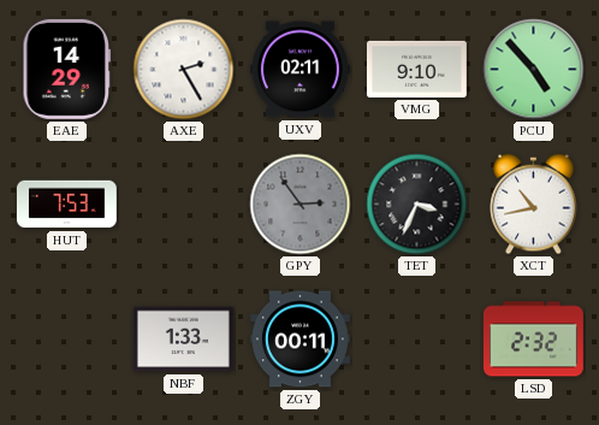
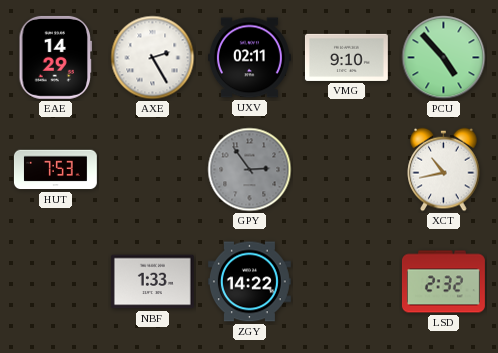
TET: 3:34 -> none (417, 205)
ZGY: 00:11 -> 14:22 (249, 282)
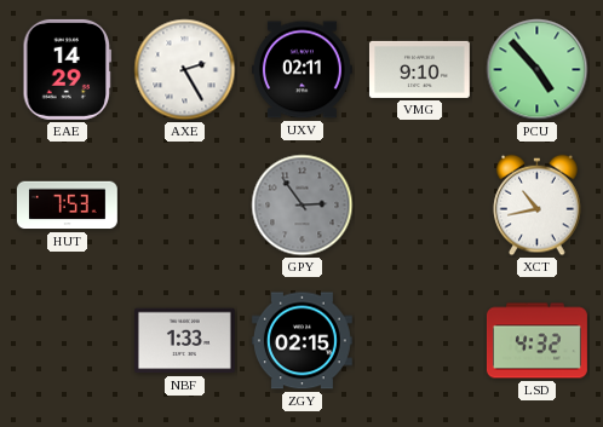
ZGY: 14:22 -> 02:15 (301, 341)
LSD: 2:32 -> 4:32 (538, 341)
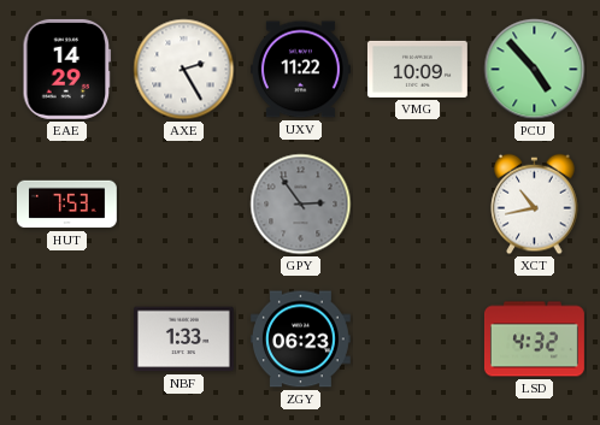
UXV: 02:11 -> 11:22 (300, 70)
VMG: 9:10 -> 10:09 (417, 69)
ZGY: 02:15 -> 06:23 (300, 340)
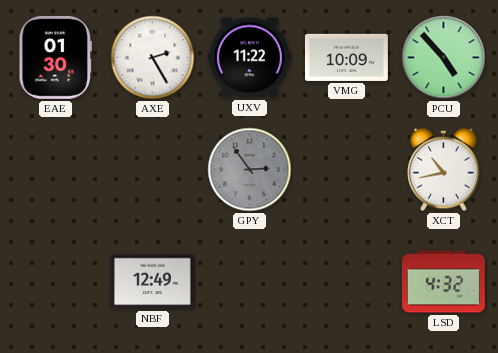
EAE: 14:29 -> 01:30 (56, 57)
HUT: 7:53 -> none (66, 205)
NBF: 1:33 -> 12:49 (152, 282)
ZGY: 06:23 -> none (300, 340)
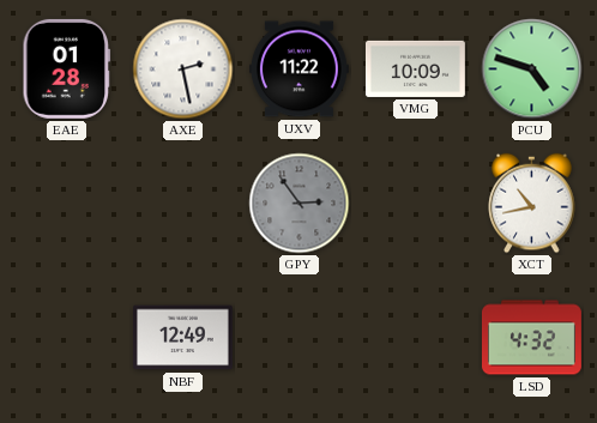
EAE: 01:30 -> 01:28 (67, 68)
AXE: 2:25 -> 2:28 (183, 70)
PCU: 4:53 -> 4:48 (532, 70)
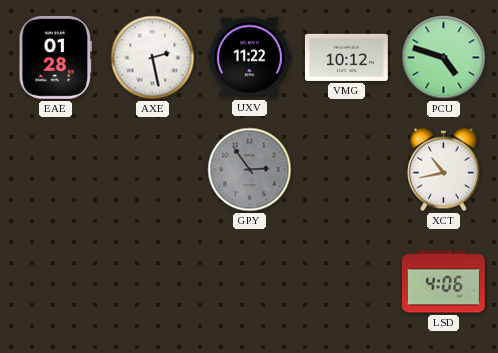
VMG: 10:09 -> 10:12 (346, 57)
NBF: 12:49 -> none (182, 338)
LSD: 4:32 -> 4:06 (444, 282)
